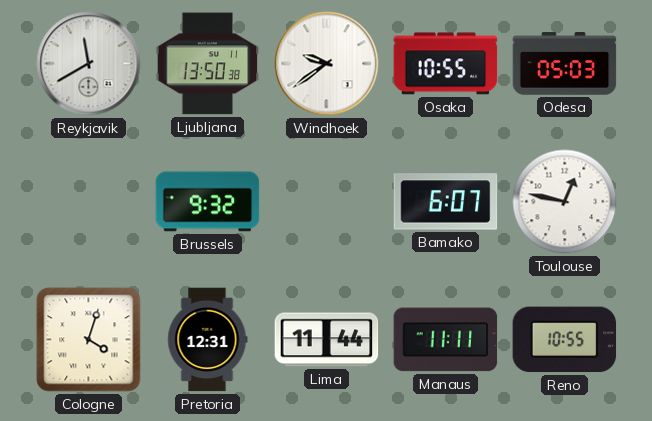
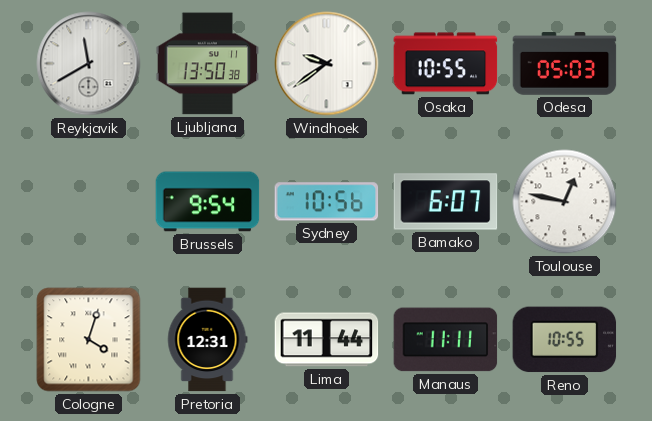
Brussels: 9:32 -> 9:54 (208, 202)
Sydney: none -> 10:56 (327, 202)
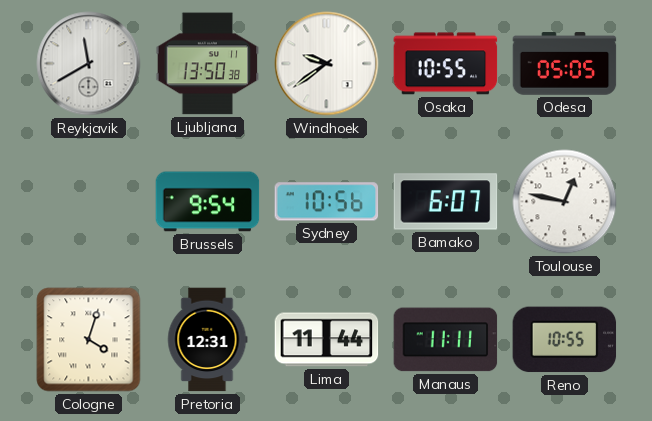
Odesa: 05:03 -> 05:05 (565, 64)
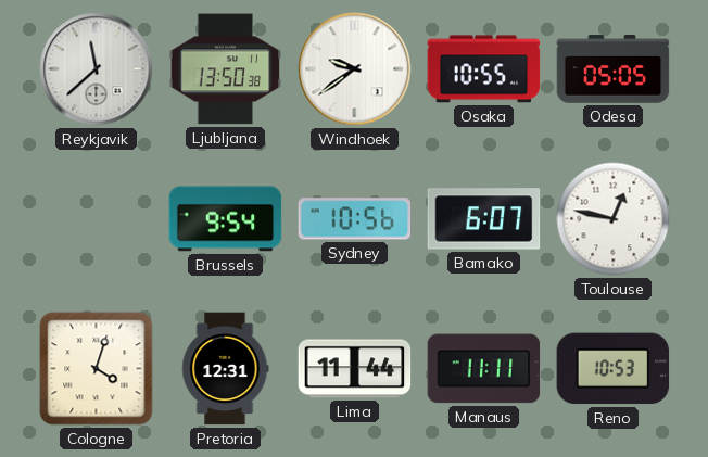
Reykjavik: 11:40 -> 11:38 (97, 69)
Reno: 10:55 -> 10:53 (614, 369)
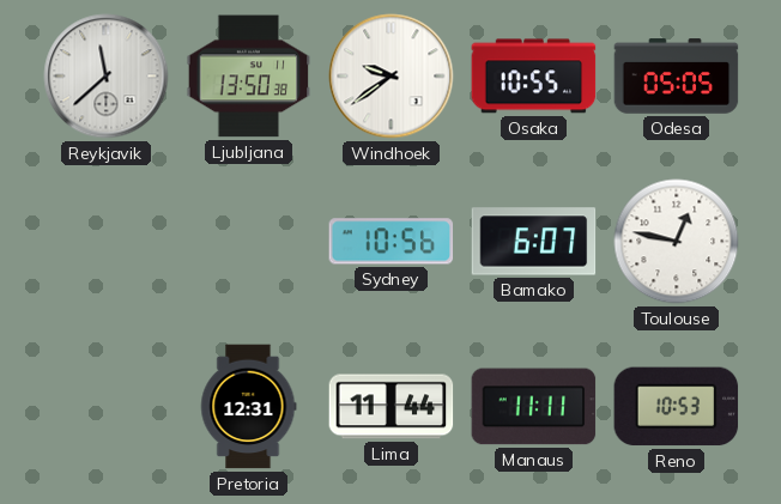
Brussels: 9:54 -> none (226, 219)
Cologne: 4:03 -> none (97, 369)
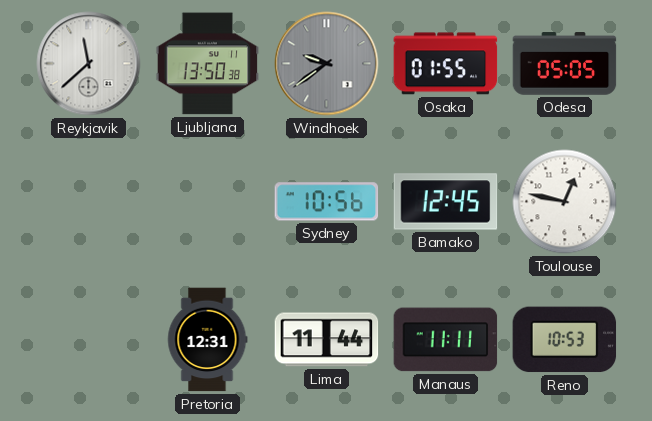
Windhoek dial: white -> grey (327, 64)
Osaka: 10:55 -> 01:55 (446, 64)
Bamako: 6:07 -> 12:45 (446, 202)
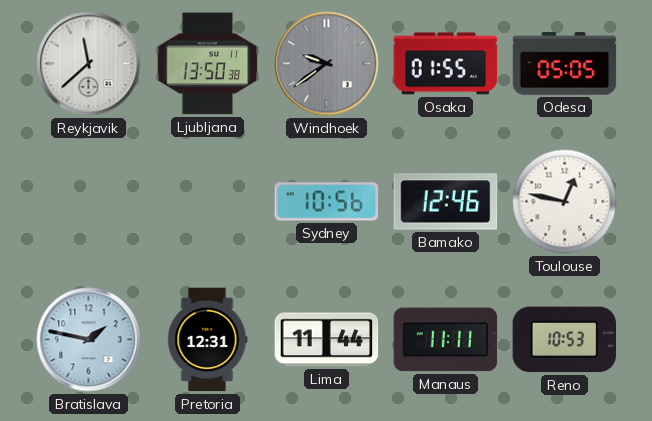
Bamako: 12:45 -> 12:46 (446, 202)
Bratislava: none -> 1:47 (89, 340)
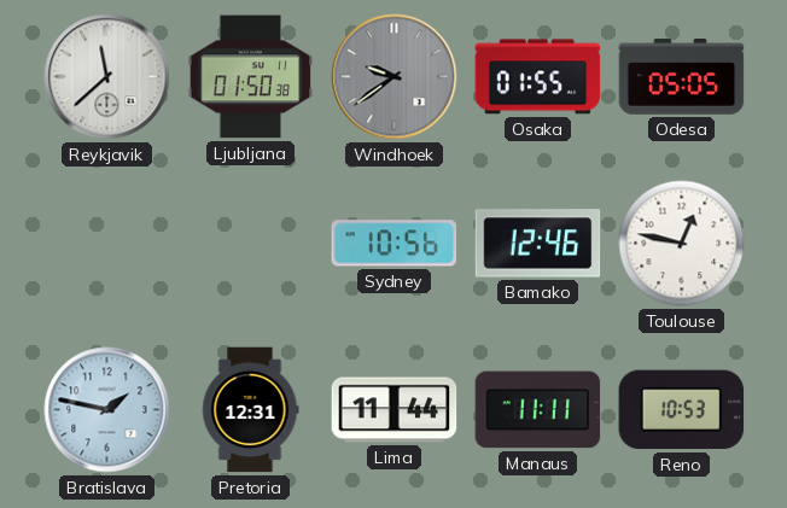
Ljubljana: 13:50 -> 01:50 (251, 77)
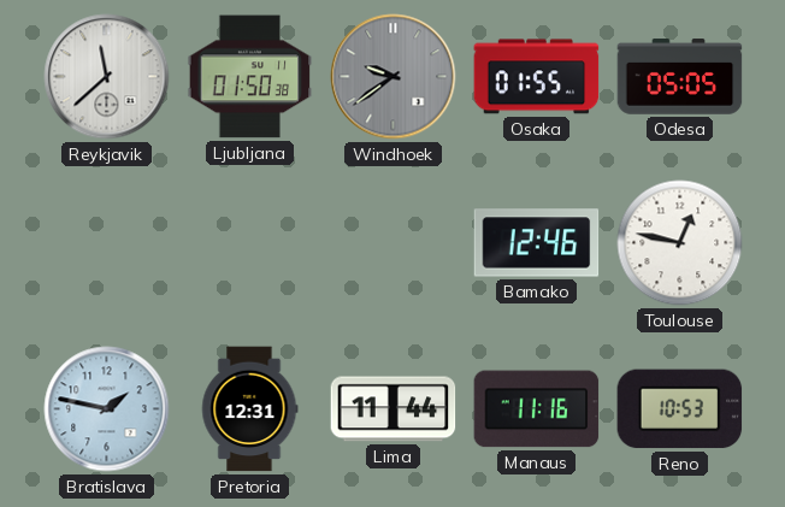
Sydney: 10:56 -> none (395, 244)
Manaus: 11:11 -> 11:16 (537, 409)
